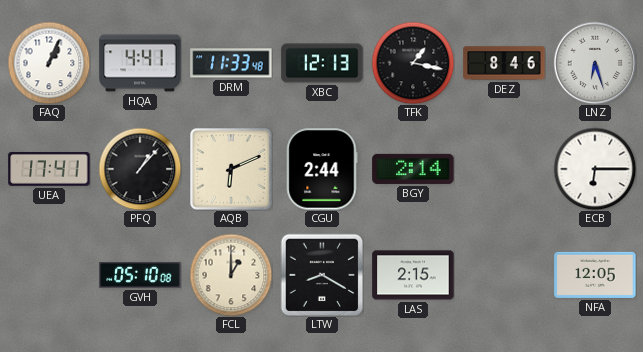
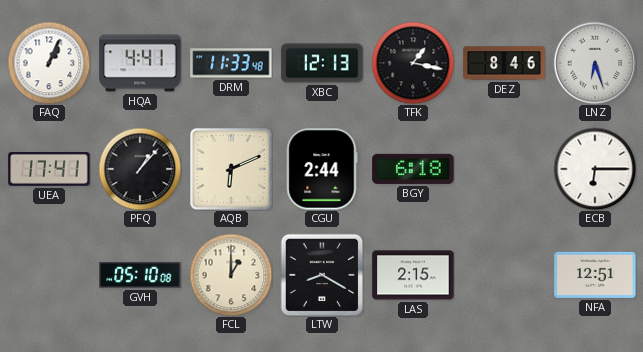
BGY: 2:14 -> 6:18 (413, 169)
NFA: 12:05 -> 12:51 (595, 275)
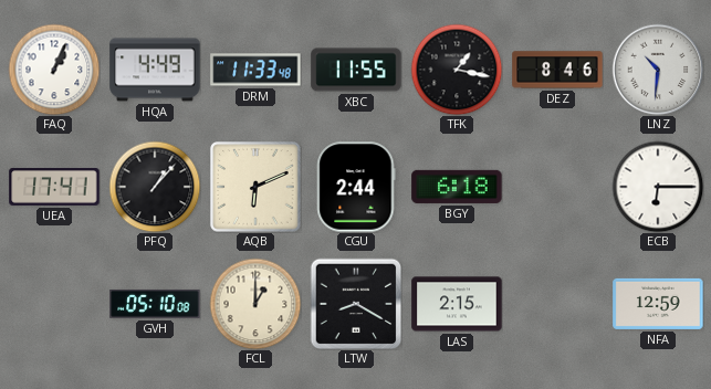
HQA: 4:41 -> 4:49 (155, 70)
XBC: 12:13 -> 11:55 (356, 70)
LNZ: 6:27 -> 10:31 (658, 70)
NFA: 12:51 -> 12:59 (658, 304)
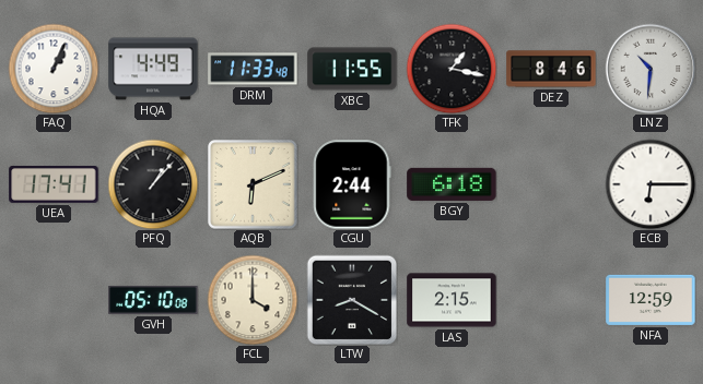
FCL: 1:00 -> 4:00 (253, 300)
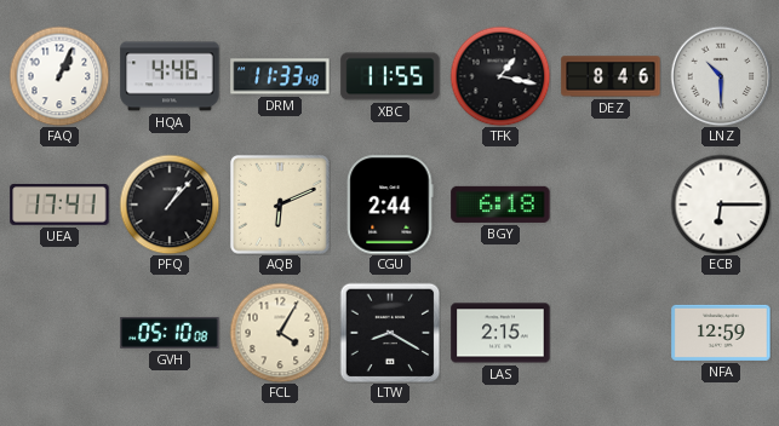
HQA: 4:49 -> 4:46 (170, 76)
LNZ: 10:31 -> 10:30 (721, 76)
FCL: 4:00 -> 4:05 (280, 333)
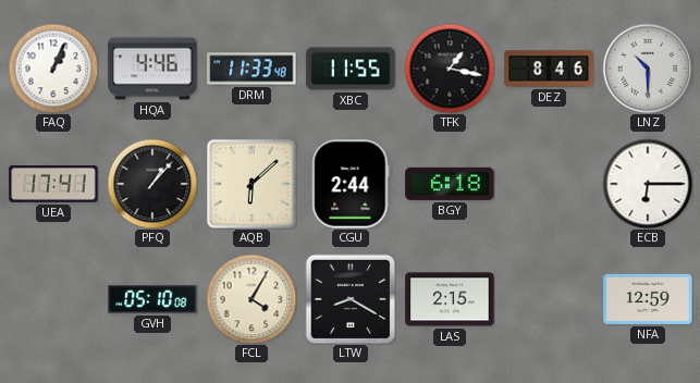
AQB: 6:11 -> 6:08 (251, 184)
